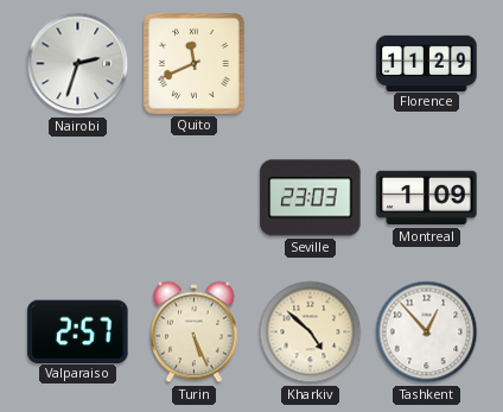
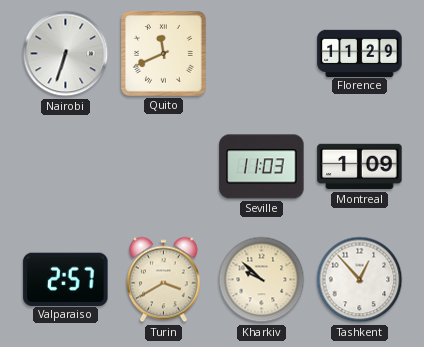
Nairobi: 2:33 -> 6:33 (66, 54)
Seville: 23:03 -> 11:03 (262, 167)
Turin: 5:26 -> 3:40 (164, 280)
Kharkiv: 4:52 -> 9:52 (262, 280)
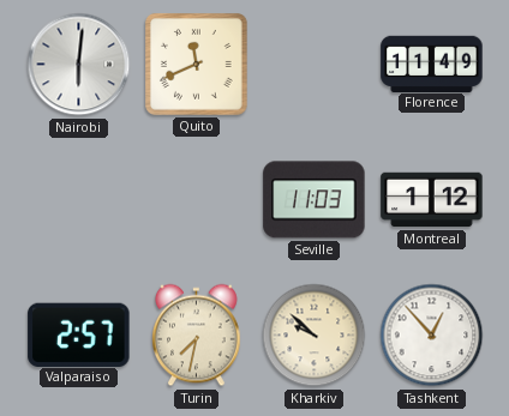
Nairobi: 6:33 -> 6:01 (79, 65)
Florence: 11:29 -> 11:49 (432, 64)
Montreal: 1:09 -> 1:12 (432, 200)
Turin: 3:40 -> 7:32 (197, 336)
